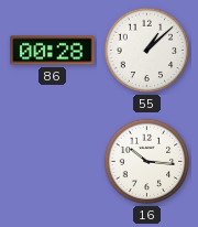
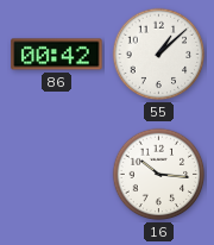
86: 00:28 -> 00:42 (57, 55)
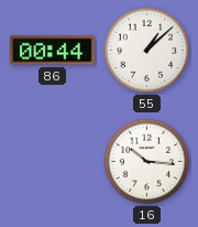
86: 00:42 -> 00:44 (53, 51)
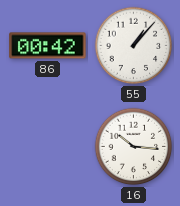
86: 00:44 -> 00:42 (48, 46)
55: 1:08 -> 1:07 (134, 46)
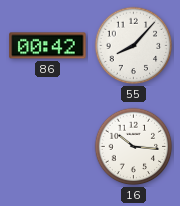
55: 1:07 -> 8:07 (134, 46)
